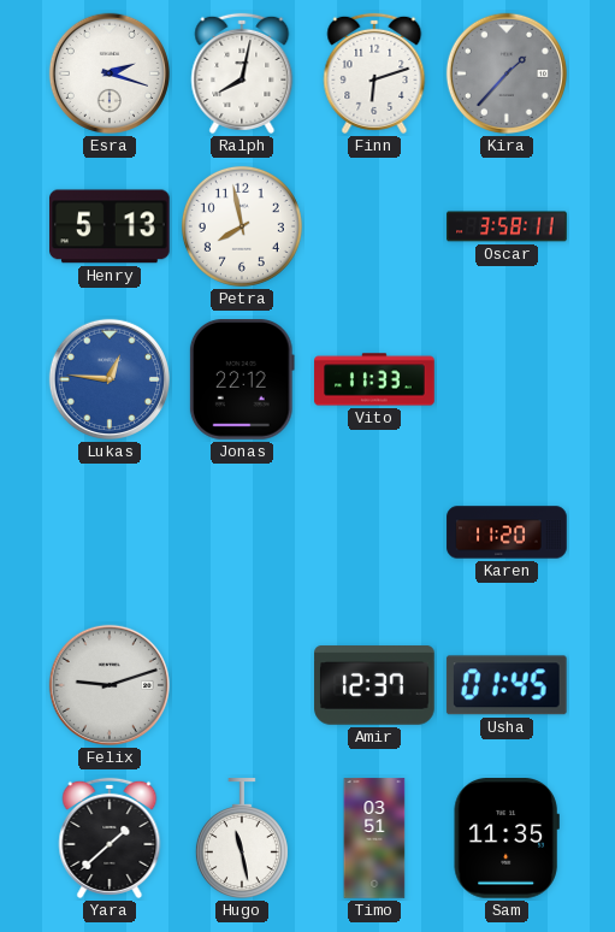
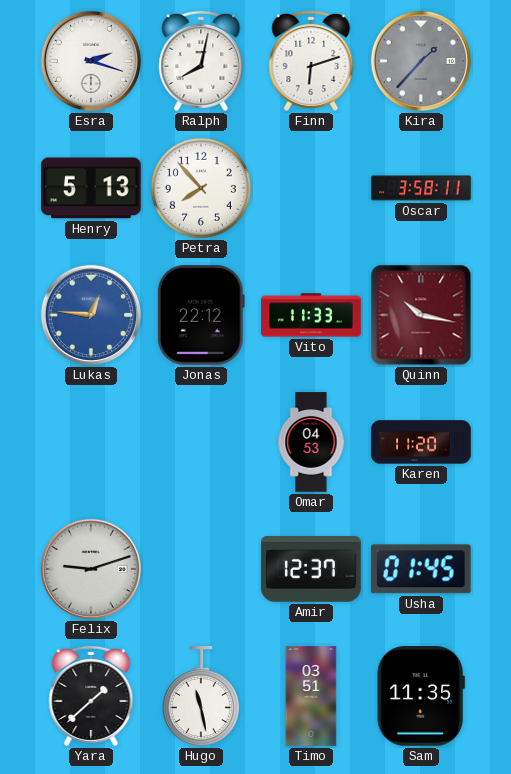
Petra: 7:58 -> 7:53 (201, 188)
Quinn: none -> 10:17 (421, 315)
Omar: none -> 04:53 (311, 442)
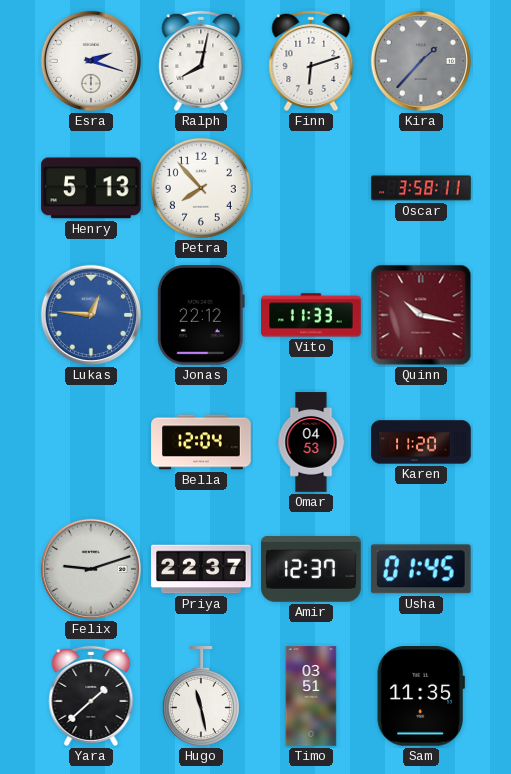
Bella: none -> 12:04 (201, 442)
Priya: none -> 22:37 (201, 569)
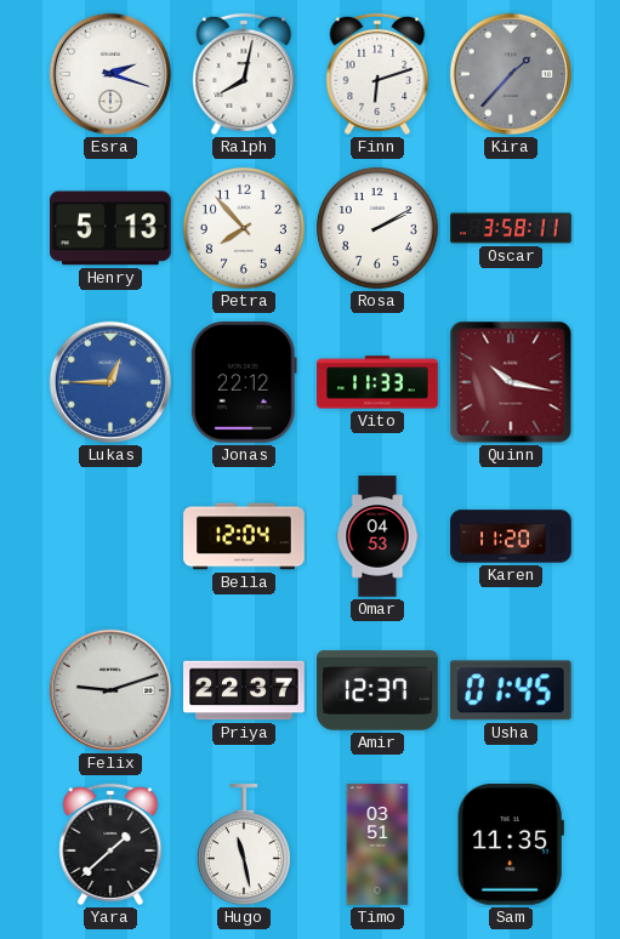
Rosa: none -> 2:10 (377, 228)
Lukas: 12:46 -> 12:45 (110, 382)
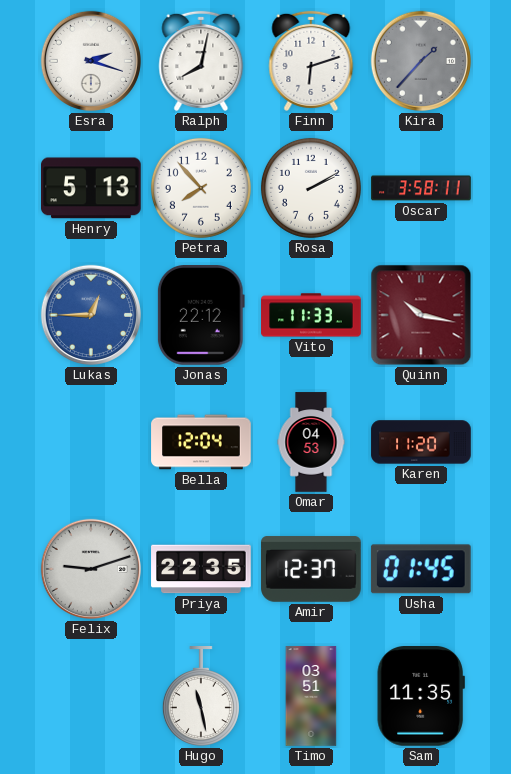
Priya: 22:37 -> 22:35 (201, 569)
Yara: 1:38 -> none (110, 844)
